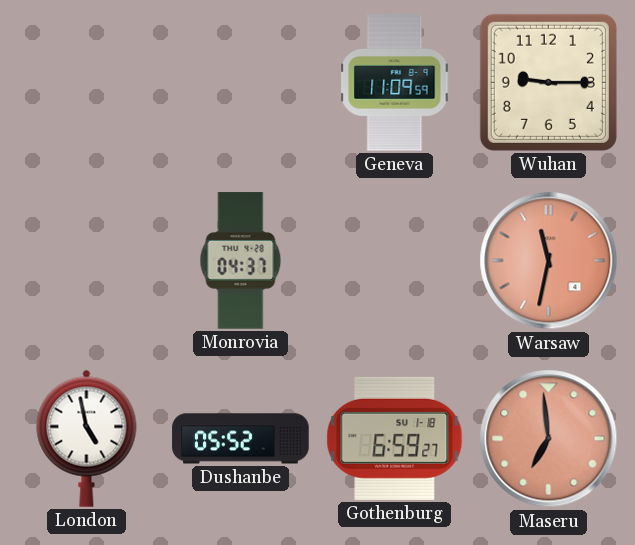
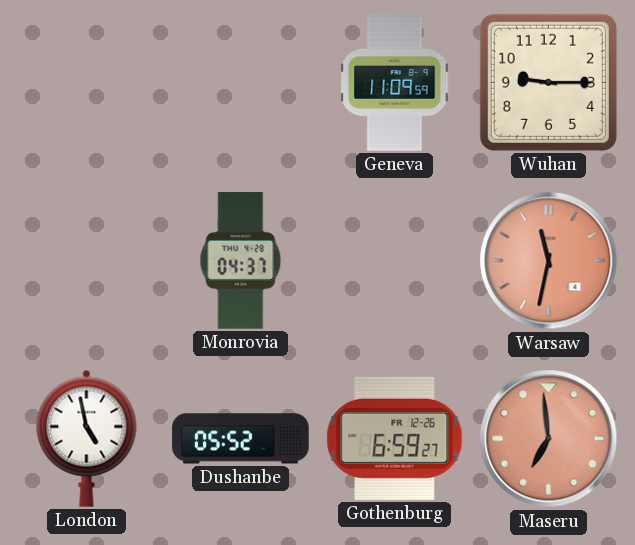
Gothenburg date: SU 1-18 -> FR 12-26 (395, 438)
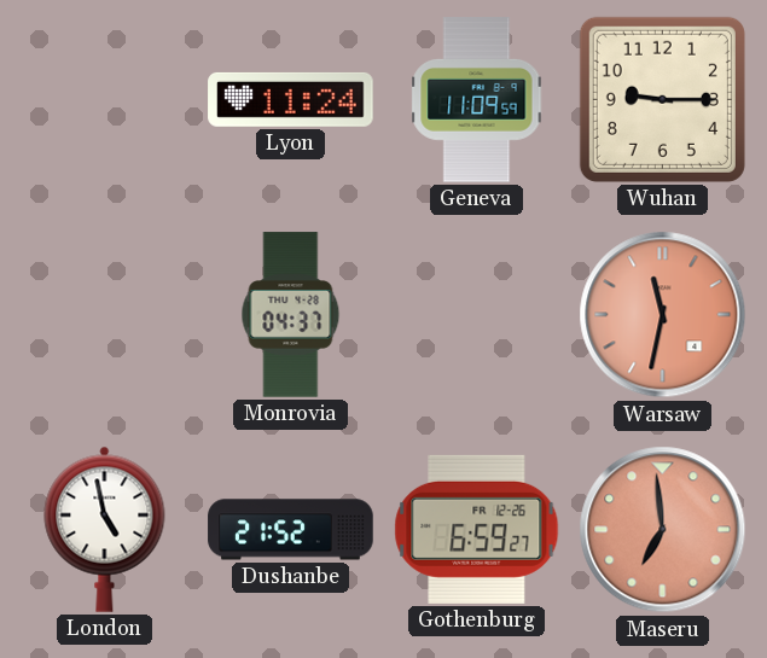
Lyon: none -> 11:24 (291, 99)
Dushanbe: 05:52 -> 21:52 (291, 530)
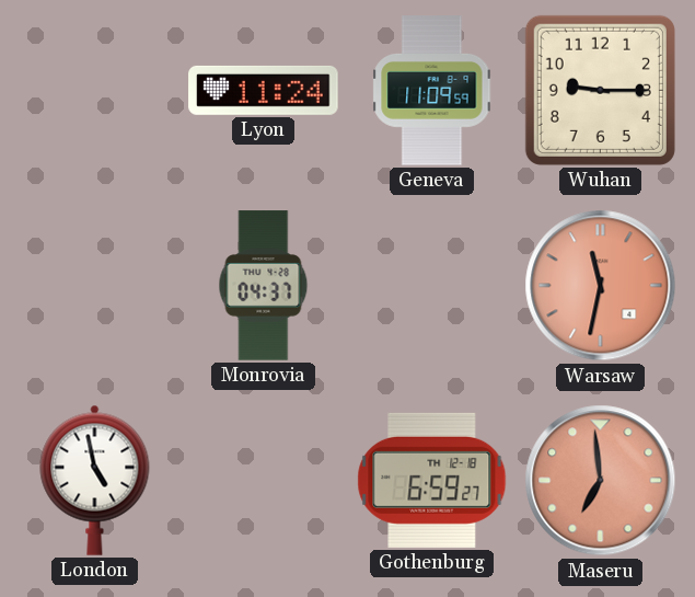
Dushanbe: 21:52 -> none (291, 530)
Gothenburg date: FR 12-26 -> TH 12-18 (432, 480)
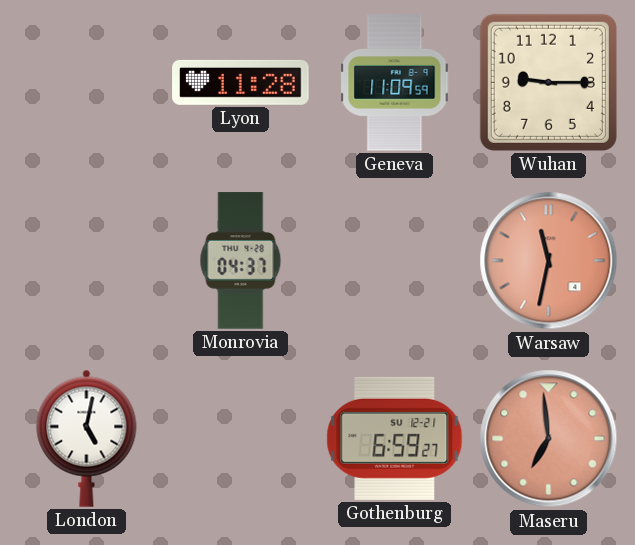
Lyon: 11:24 -> 11:28 (241, 82)
London: 4:58 -> 5:02 (87, 438)
Gothenburg date: TH 12-18 -> SU 12-21 (395, 438)
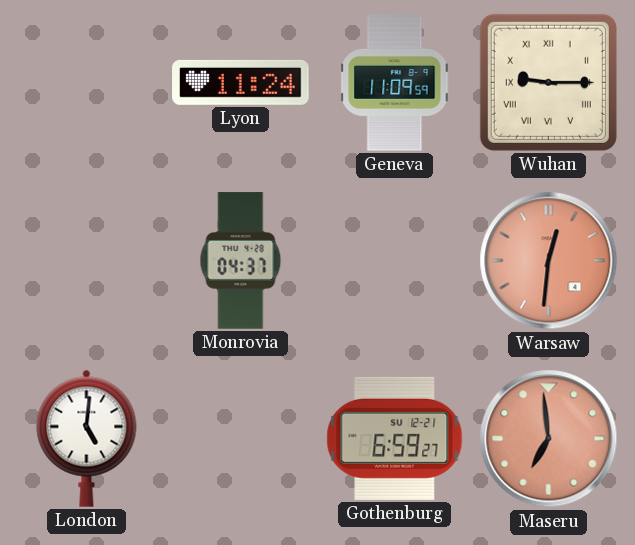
Lyon: 11:28 -> 11:24 (241, 82)
Wuhan numerals: Arabic -> Roman (548, 82)
Warsaw: 11:32 -> 12:31 (549, 261)
London: 5:02 -> 5:01 (87, 438)
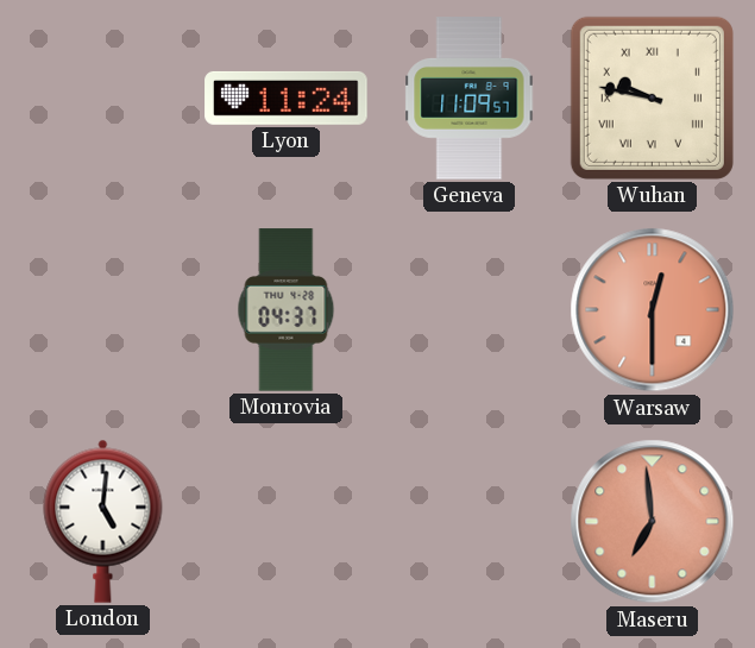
Geneva: 11:09:59 -> 11:09:57 (470, 99)
Wuhan: 9:15 -> 9:47 (652, 97)
Warsaw: 12:31 -> 12:30 (653, 310)
Gothenburg: 6:59 -> none (395, 438)
